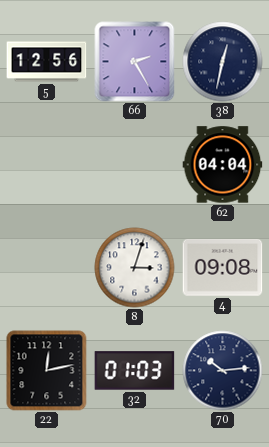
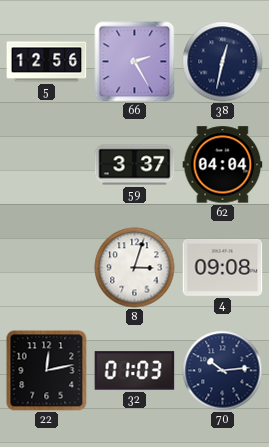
59: none -> 3:37 (135, 165)
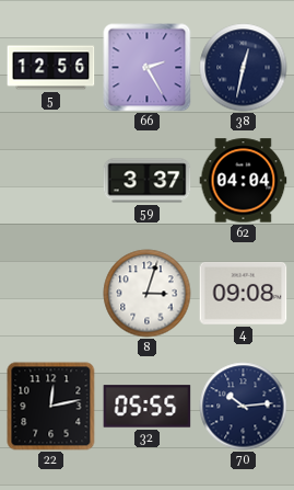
32: 01:03 -> 05:55 (148, 407)
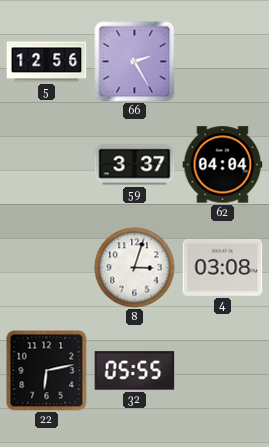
38: 12:32 -> none (244, 68)
4: 09:08 -> 03:08 (223, 268)
22: 12:13 -> 6:13 (47, 371)
70: 10:14 -> none (244, 407)
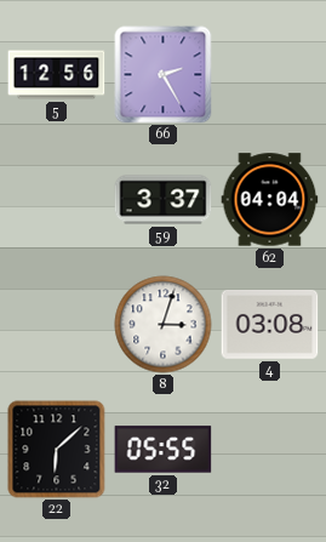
22: 6:13 -> 6:08 (57, 450)
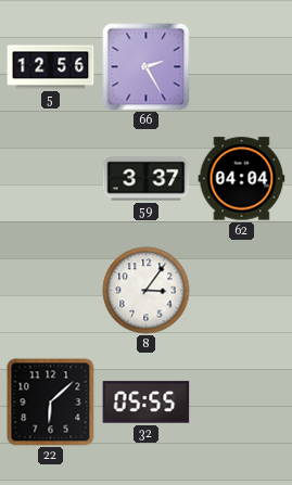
8: 3:03 -> 3:06 (147, 291)
4: 03:08 -> none (270, 325)
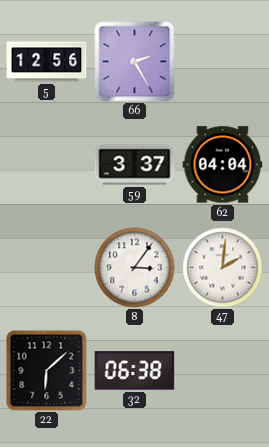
47: none -> 2:01 (223, 268)
32: 05:55 -> 06:38 (135, 371)
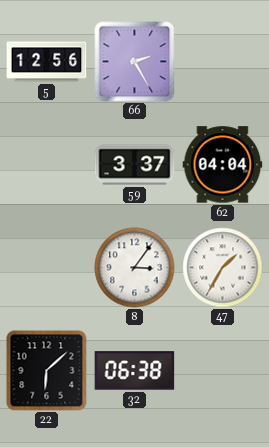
47: 2:01 -> 1:35 (223, 268)
